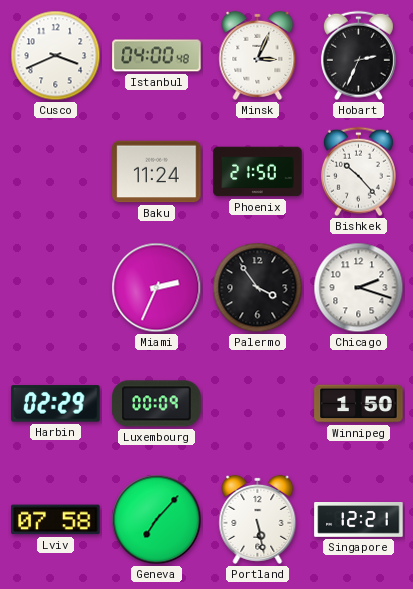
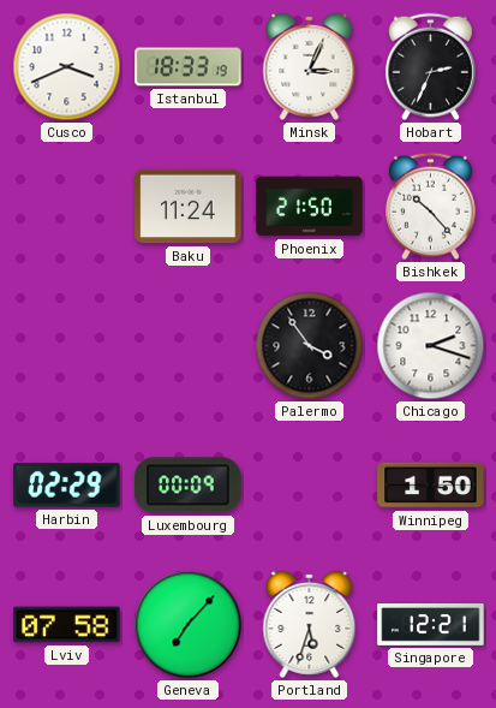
Istanbul: 04:00 -> 18:33 (189, 67)
Miami: 2:34 -> none (157, 288)
Portland: 5:28 -> 5:33 (310, 624)
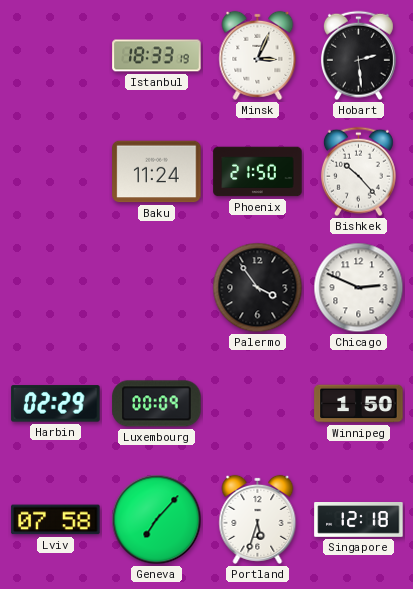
Cusco: 3:41 -> none (67, 67)
Hobart: 2:34 -> 2:29 (358, 56)
Chicago: 2:18 -> 2:49 (359, 288)
Singapore: 12:21 -> 12:18 (359, 520)
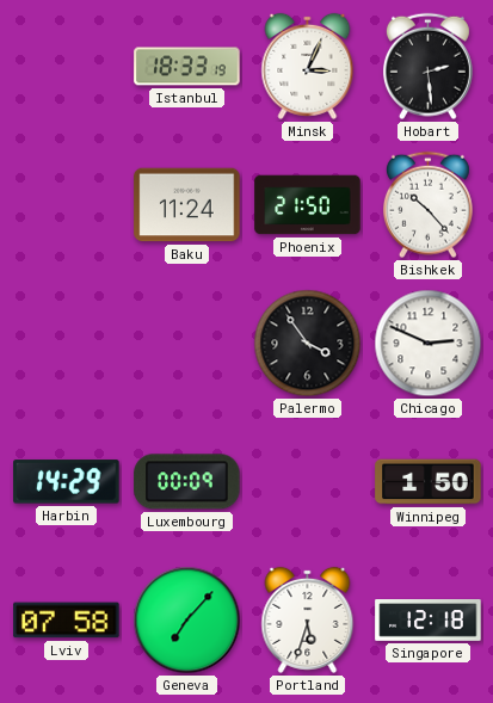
Harbin: 02:29 -> 14:29 (67, 482)
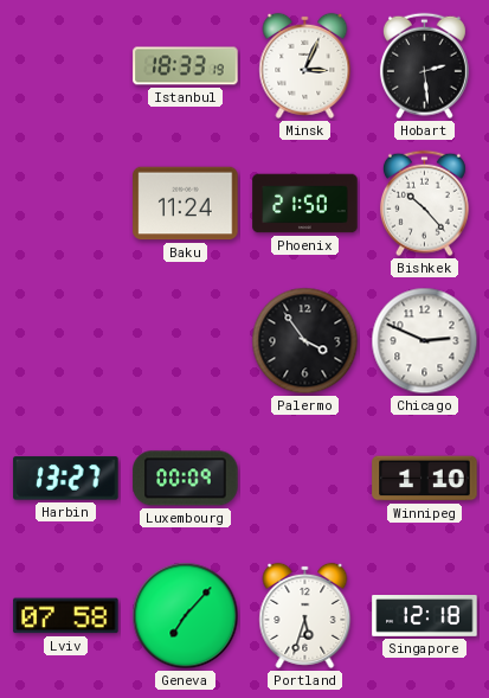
Harbin: 14:29 -> 13:27 (66, 479)
Winnipeg: 1:50 -> 1:10 (425, 479)
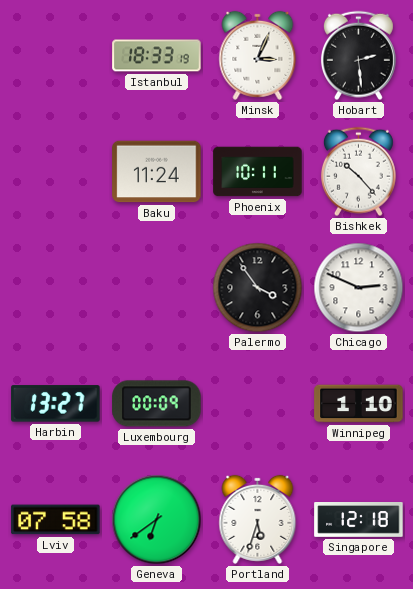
Phoenix: 21:50 -> 10:11 (258, 172)
Geneva: 7:07 -> 6:39 (157, 520)
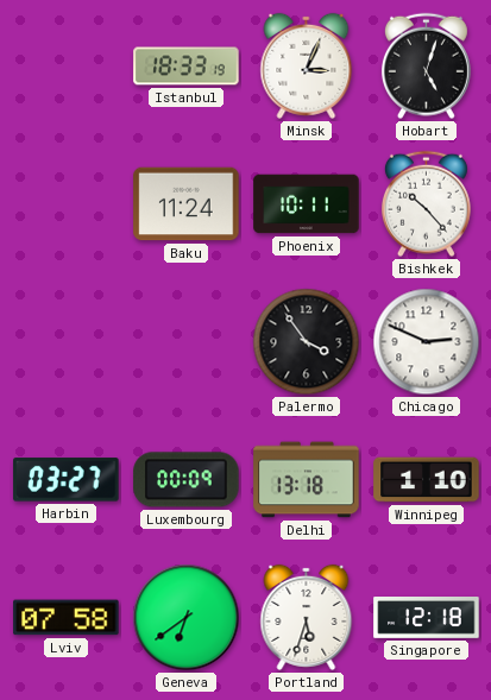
Hobart: 2:29 -> 5:03 (426, 67)
Harbin: 13:27 -> 03:27 (67, 480)
Delhi: none -> 13:18 (307, 480)
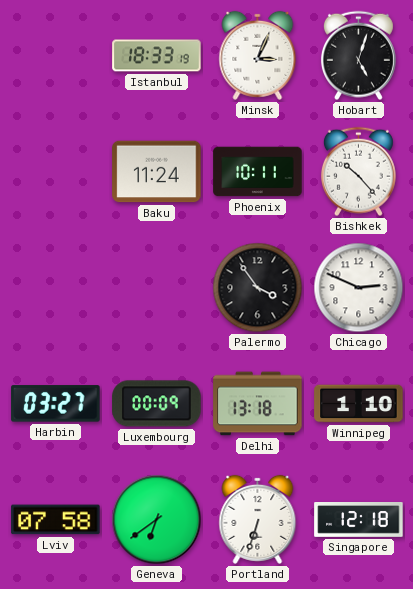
Portland: 5:33 -> 6:33 (258, 519)
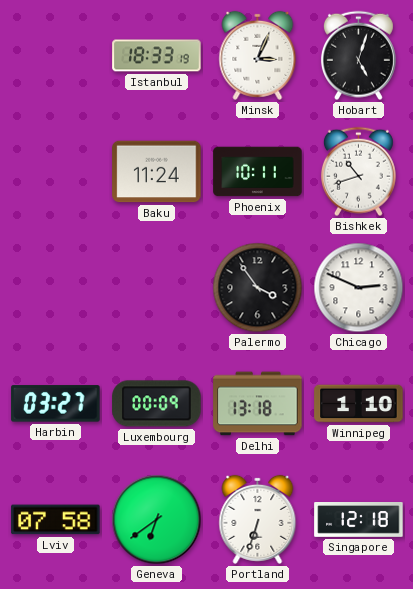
Bishkek: 10:23 -> 10:42 (358, 172)
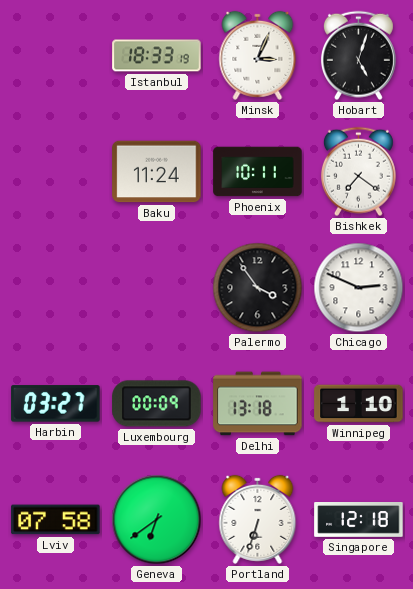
Bishkek: 10:42 -> 7:21 (358, 172)
